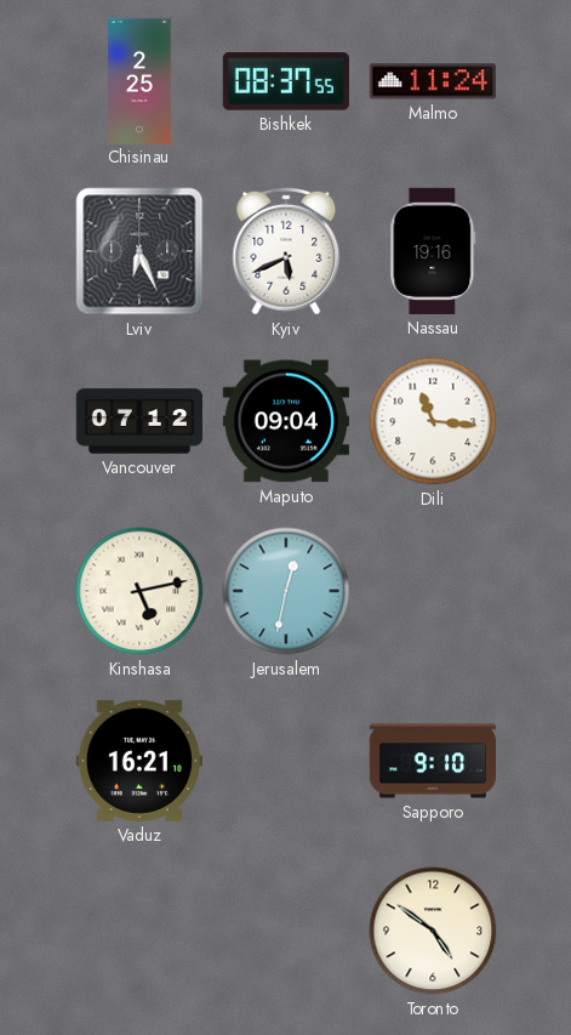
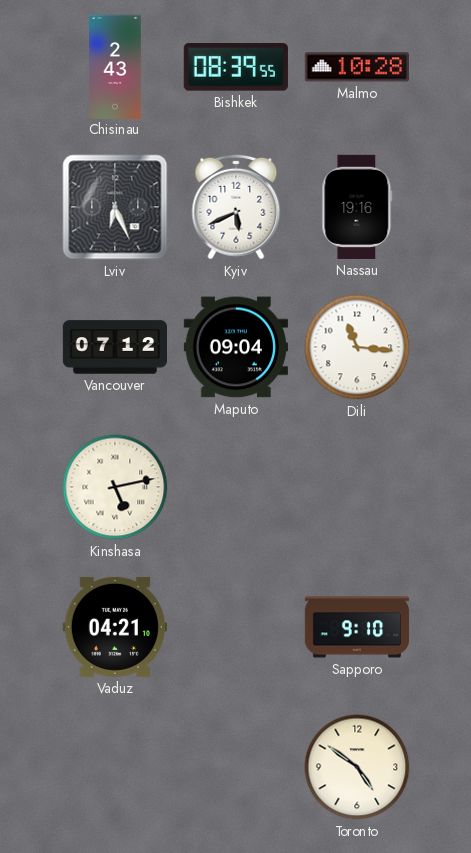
Chisinau: 2:25 -> 2:43 (116, 66)
Bishkek: 08:37 -> 08:39 (236, 67)
Malmo: 11:24 -> 10:28 (357, 67)
Jerusalem: 12:32 -> none (286, 591)
Vaduz: 16:21 -> 04:21 (115, 627)
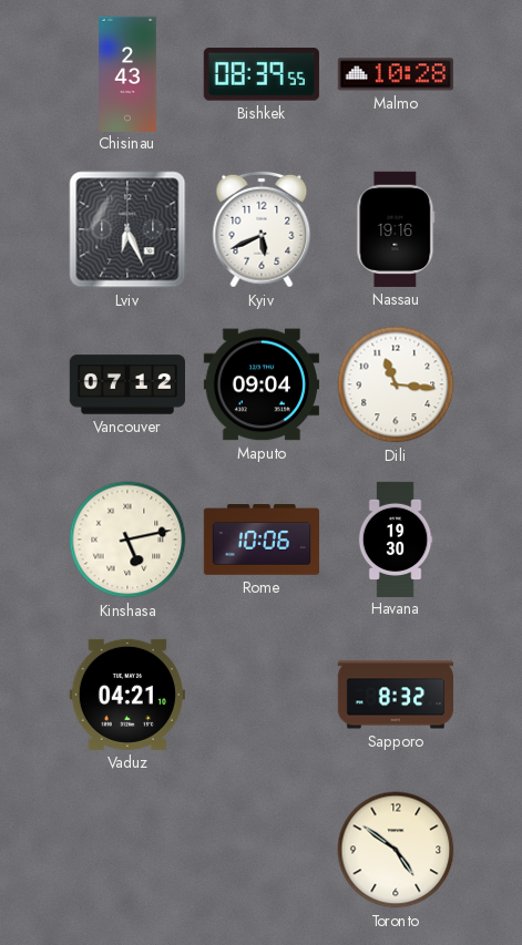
Rome: none -> 10:06 (260, 541)
Havana: none -> 19:30 (396, 538)
Sapporo: 9:10 -> 8:32 (395, 695)
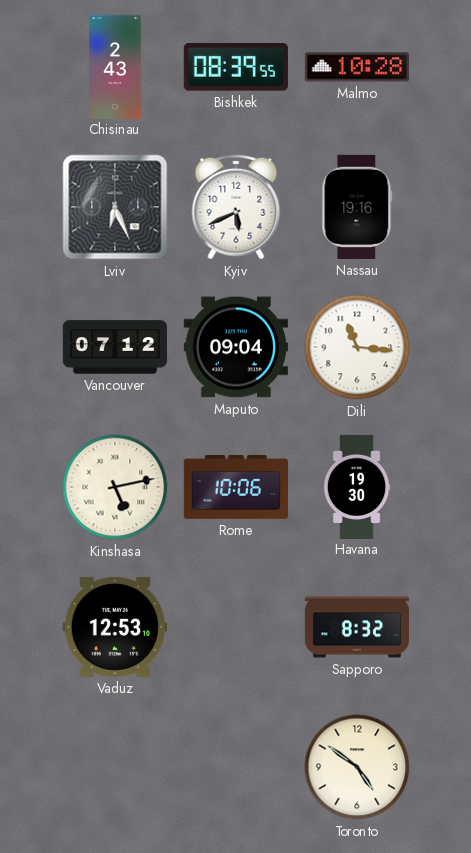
Vaduz: 04:21 -> 12:53 (115, 627)
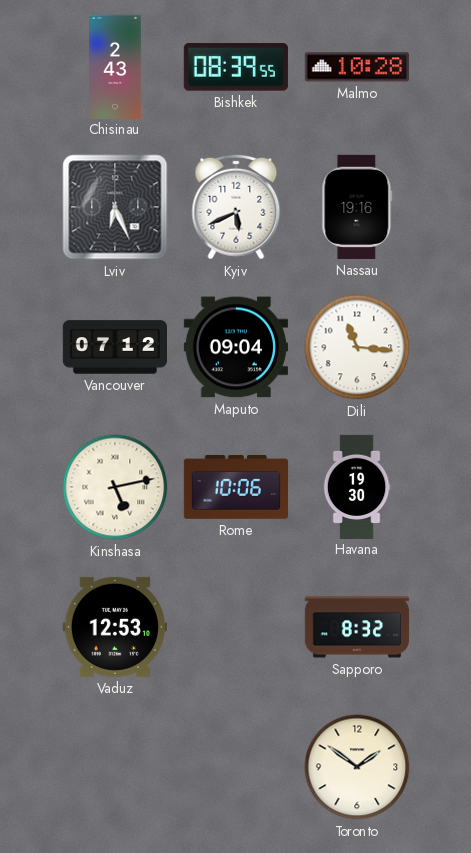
Toronto: 4:51 -> 1:51 (357, 767)
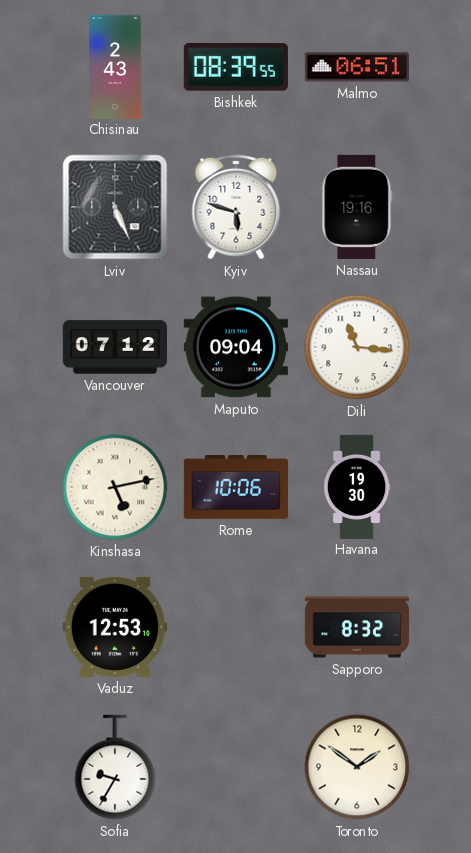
Malmo: 10:28 -> 06:51 (357, 67)
Lviv: 6:26 -> 5:26 (115, 207)
Kyiv: 5:41 -> 5:48 (236, 207)
Sofia: none -> 9:35 (115, 767)
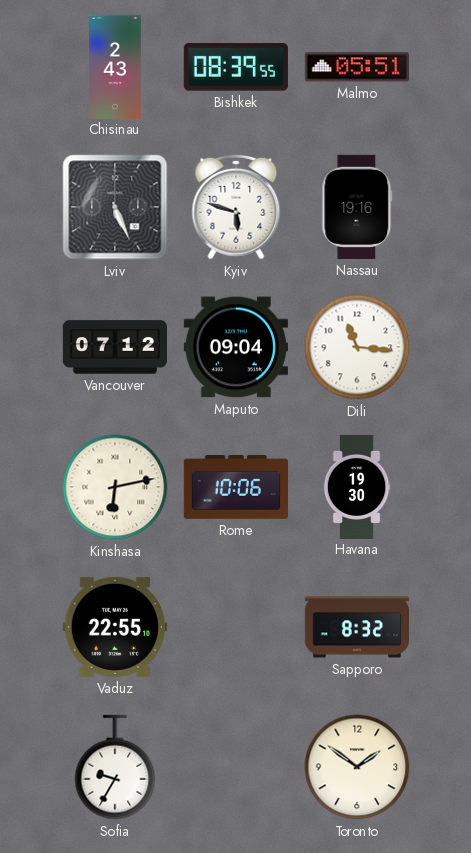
Malmo: 06:51 -> 05:51 (357, 67)
Kinshasa: 5:13 -> 6:13 (115, 487)
Vaduz: 12:53 -> 22:55 (115, 627)
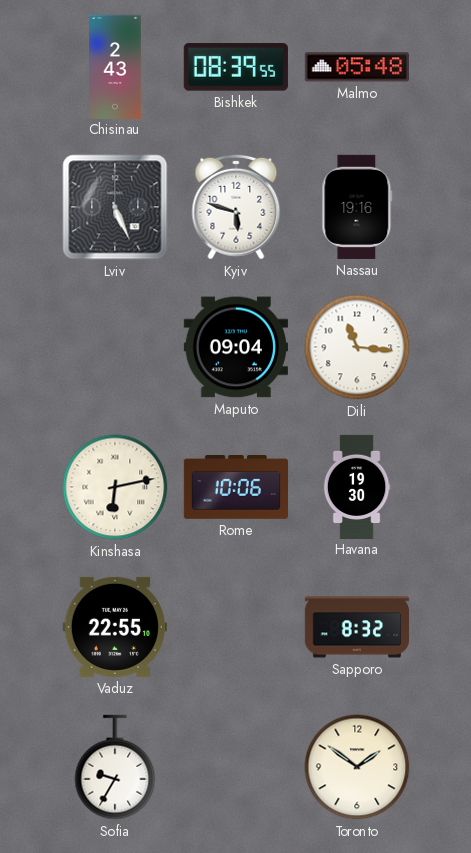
Malmo: 05:51 -> 05:48 (357, 67)
Vancouver: 07:12 -> none (114, 347)
